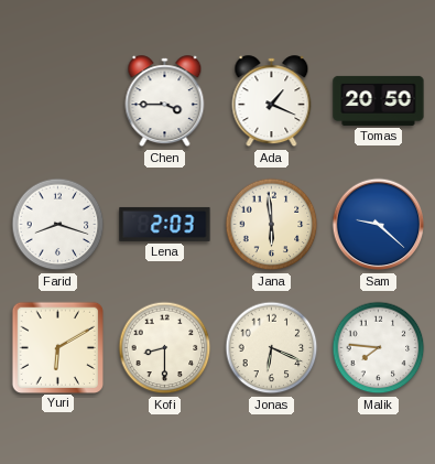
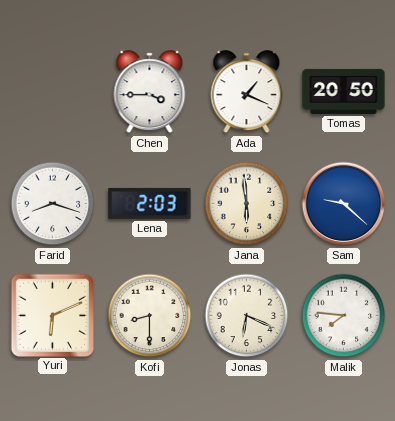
Yuri: 6:10 -> 6:11 (52, 315)
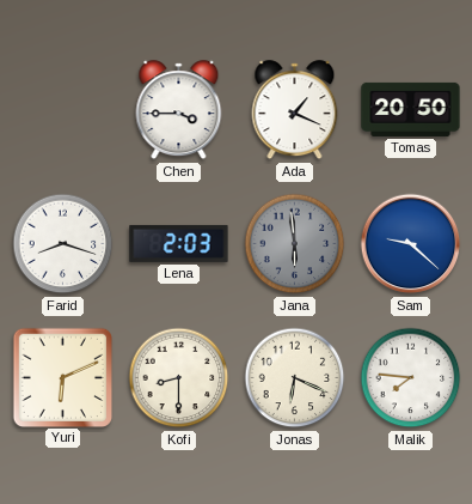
Jana dial: cream -> grey (295, 244)
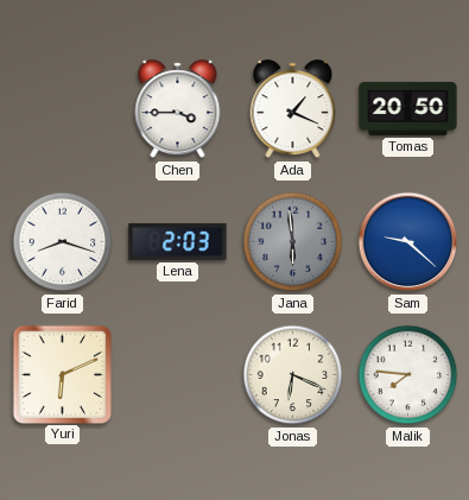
Kofi: 8:30 -> none (179, 378)
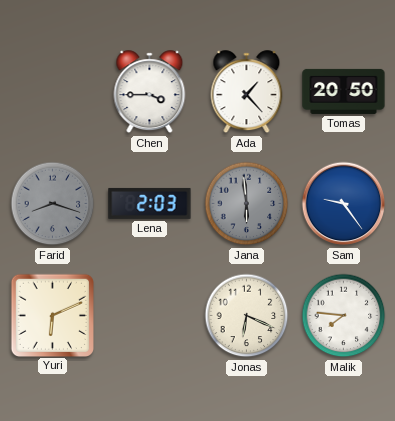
Ada: 1:19 -> 1:23 (247, 92)
Farid dial: white -> grey (53, 204)
Sam: 9:22 -> 9:24 (344, 204)
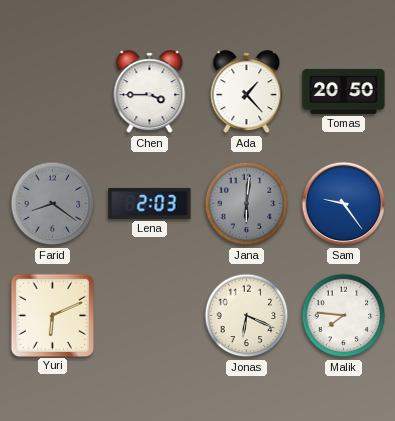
Farid: 8:18 -> 8:21 (53, 204)
Jana: 5:59 -> 6:01 (247, 204)
